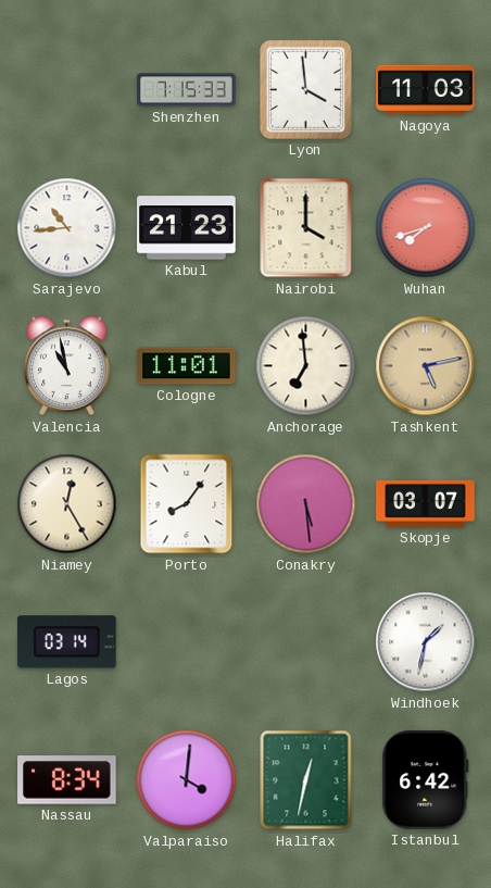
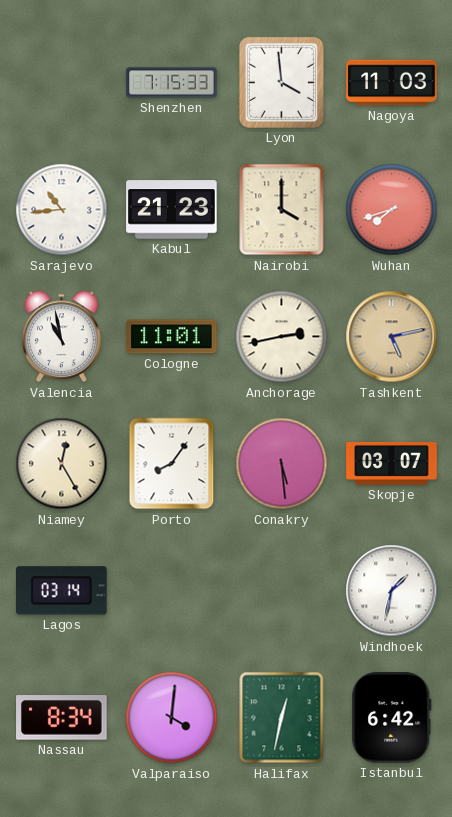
Anchorage: 6:59 -> 2:43 (282, 337)
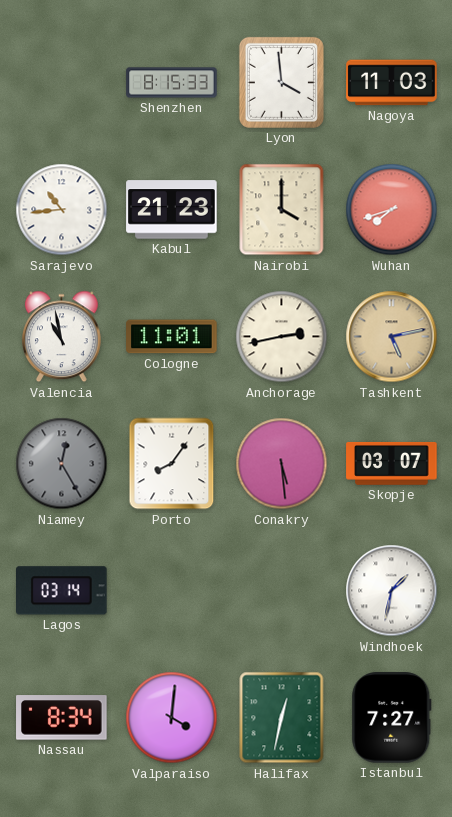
Shenzhen: 7:15 -> 8:15 (172, 83)
Niamey dial: cream -> grey (62, 464)
Istanbul: 6:42 -> 7:27 (392, 718)
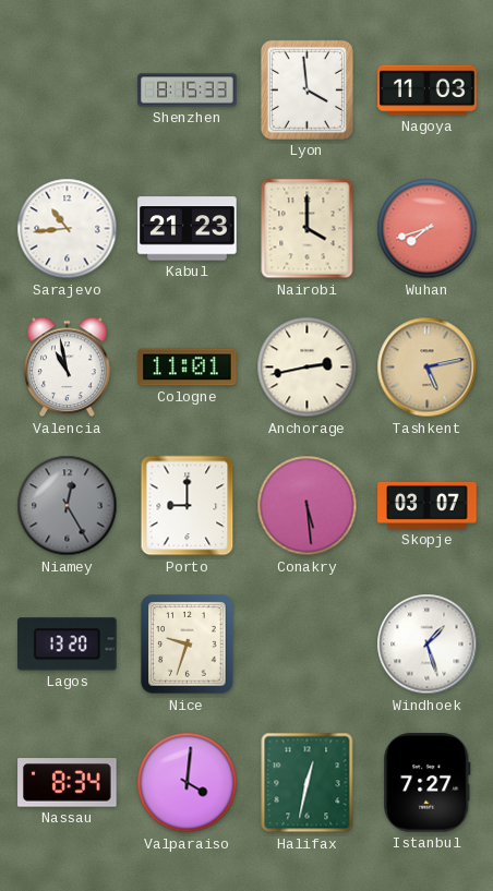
Porto: 8:06 -> 9:00 (188, 506)
Lagos: 03:14 -> 13:20 (68, 645)
Nice: none -> 9:33 (188, 645)
Windhoek: 1:32 -> 1:27 (428, 645)
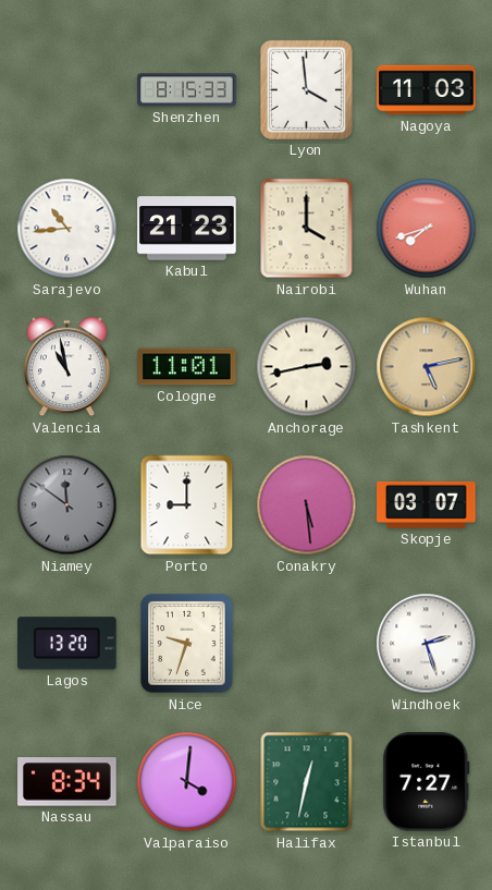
Niamey: 12:25 -> 11:51 (67, 505)
Windhoek: 1:27 -> 2:27 (427, 644)
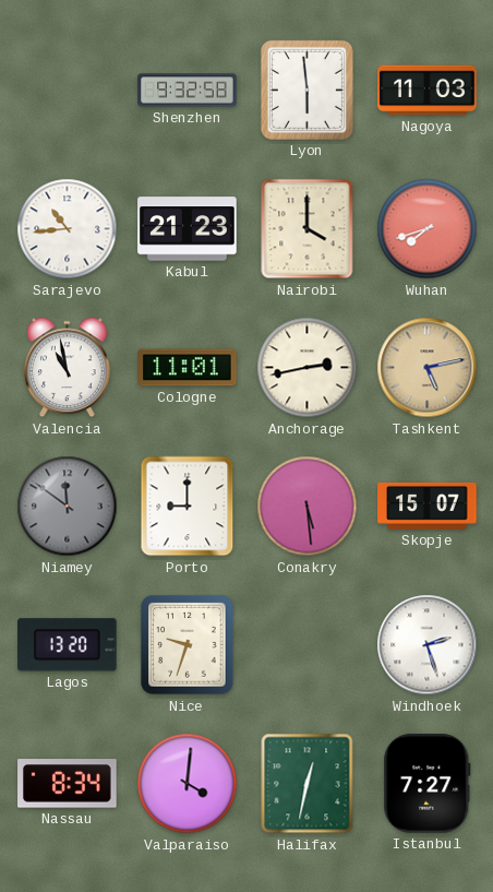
Shenzhen: 8:15 -> 9:32 (188, 91)
Lyon: 3:59 -> 5:59 (306, 90)
Skopje: 03:07 -> 15:07 (428, 507)
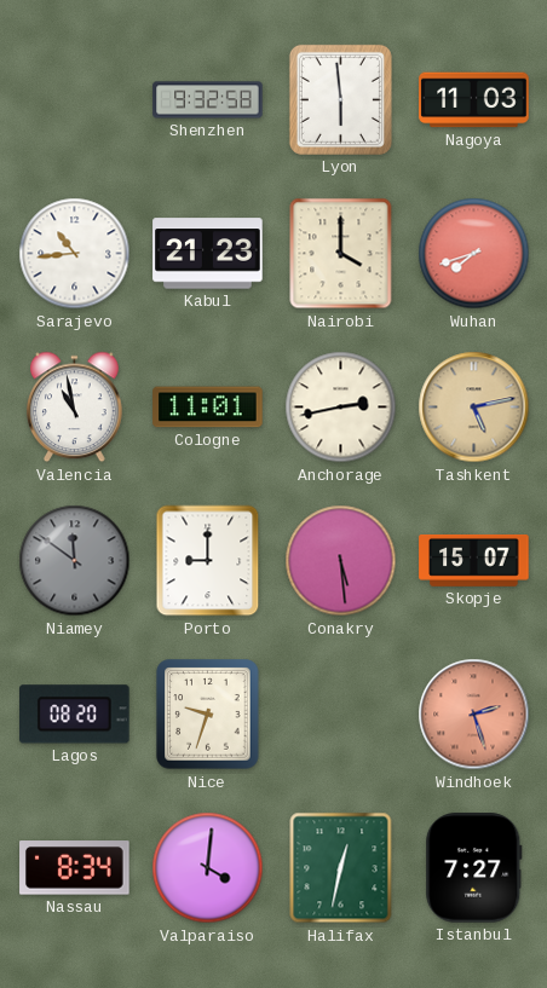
Lagos: 13:20 -> 08:20 (75, 715)
Windhoek dial: white -> salmon (474, 715)
